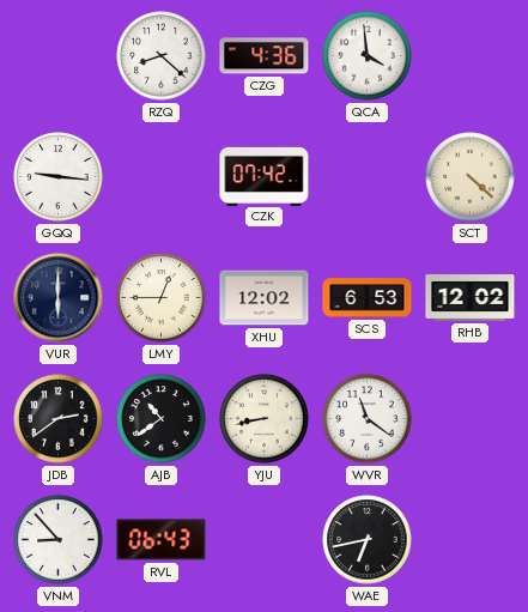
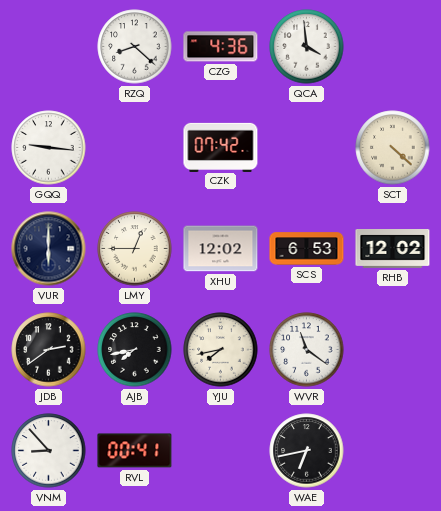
AJB: 10:39 -> 7:43 (135, 350)
YJU: 8:43 -> 7:43 (221, 350)
RVL: 06:43 -> 00:41 (135, 451)
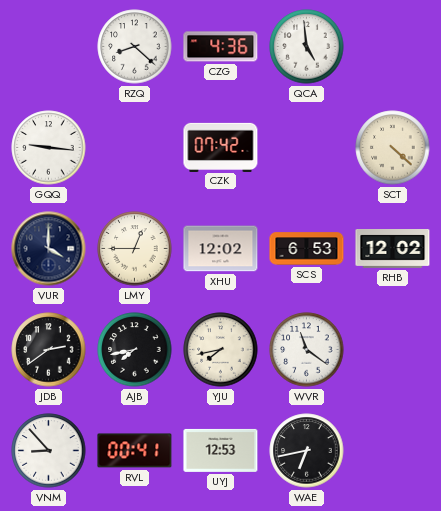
QCA: 3:59 -> 4:59 (307, 47)
VUR: 6:00 -> 4:00 (49, 249)
UYJ: none -> 12:53 (221, 450)
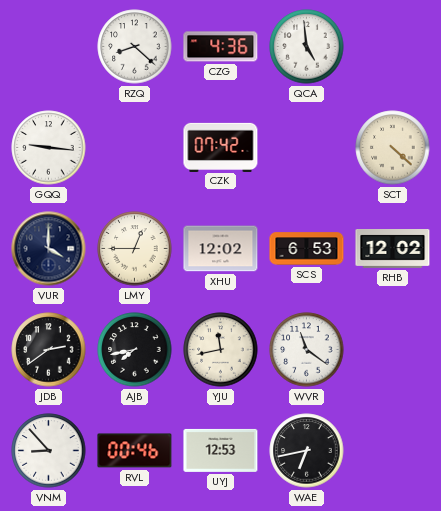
YJU: 7:43 -> 11:43 (221, 350)
RVL: 00:41 -> 00:46 (135, 451)
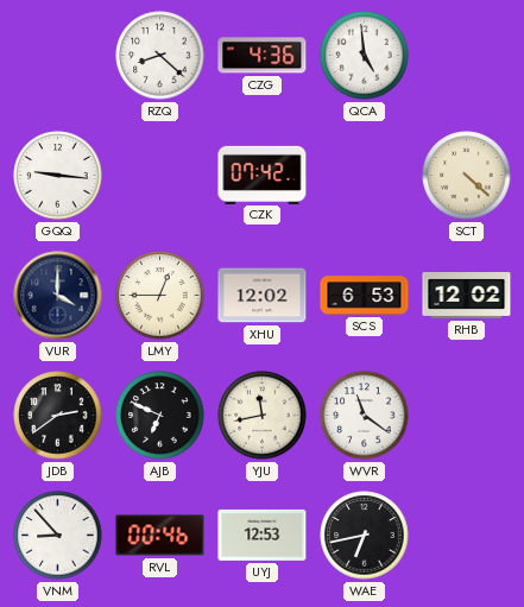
AJB: 7:43 -> 6:49 (160, 416)
